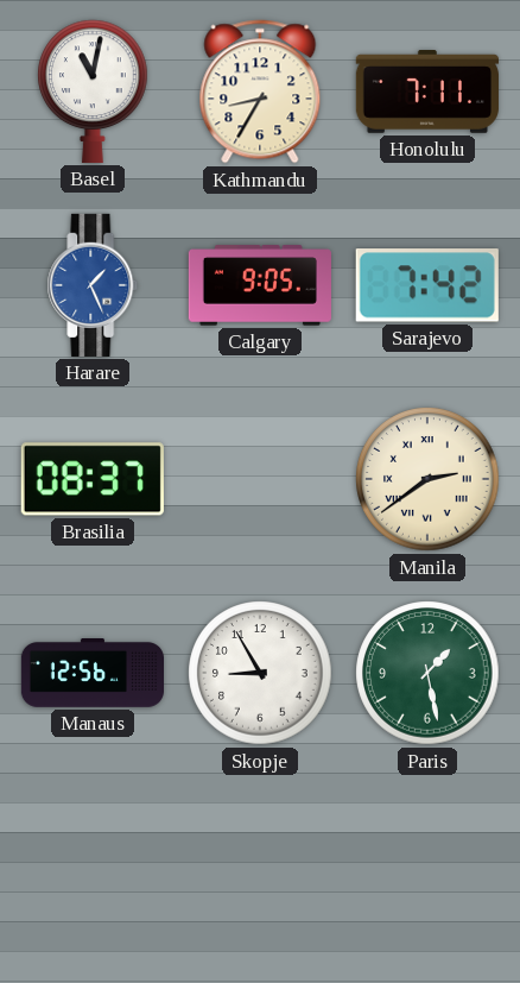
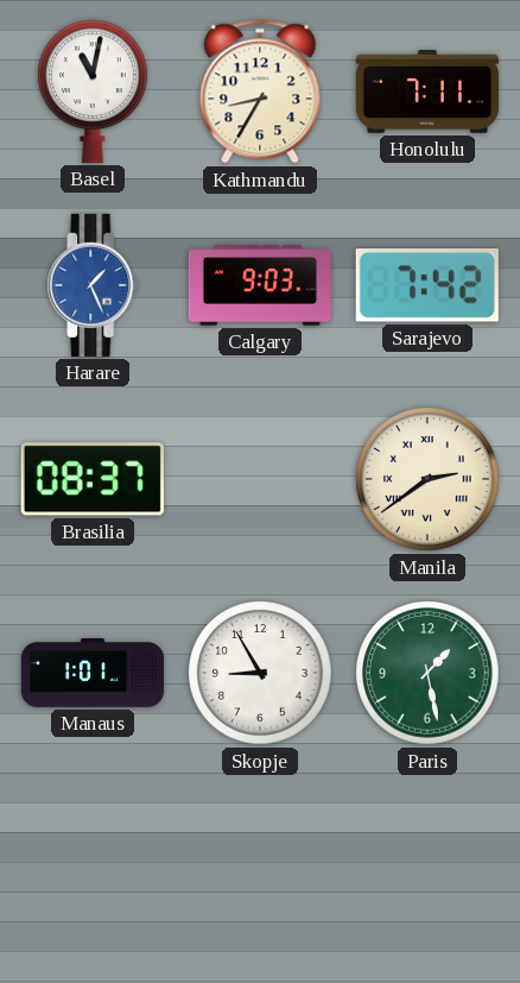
Calgary: 9:05 -> 9:03 (260, 285)
Manaus: 12:56 -> 1:01 (91, 674)
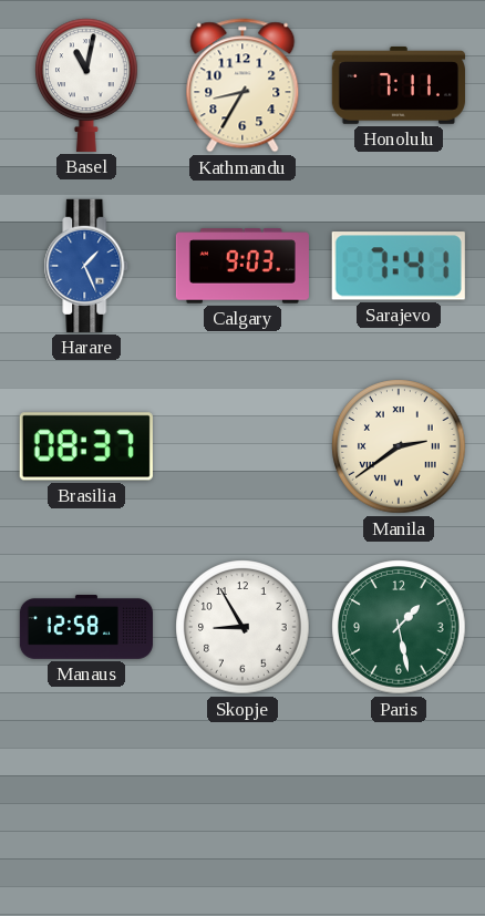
Sarajevo: 7:42 -> 7:41 (399, 266)
Manaus: 1:01 -> 12:58 (85, 628)
